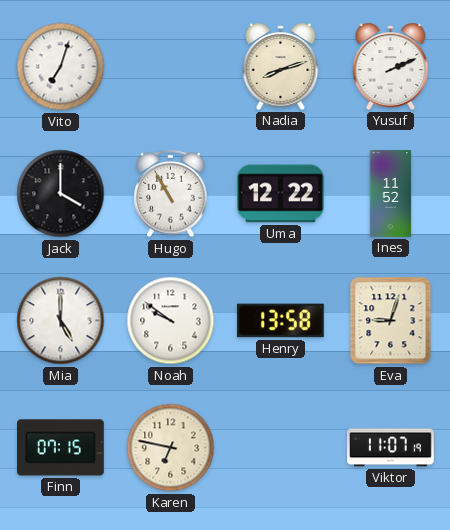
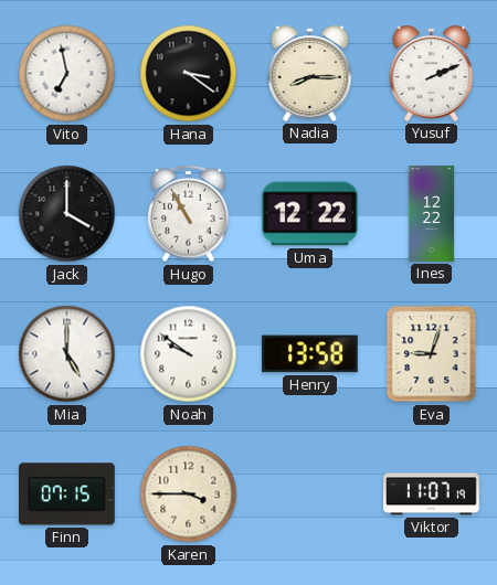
Vito: 7:03 -> 6:58 (67, 74)
Hana: none -> 3:21 (189, 74)
Nadia: 8:12 -> 8:15 (310, 73)
Ines: 11:52 -> 12:22 (432, 214)
Karen: 6:47 -> 3:45 (189, 494)
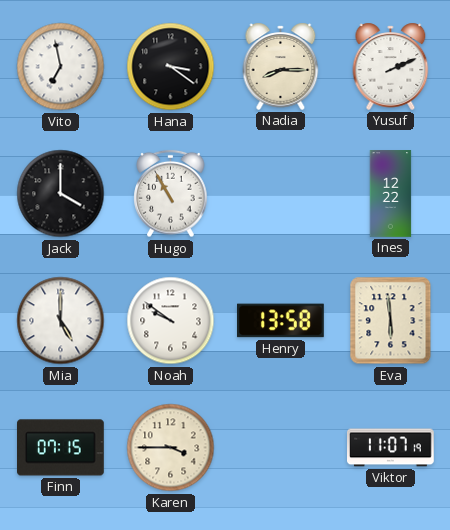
Uma: 12:22 -> none (310, 214)
Eva: 9:03 -> 5:59 (391, 321)
